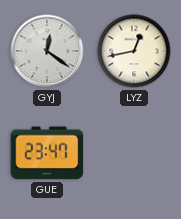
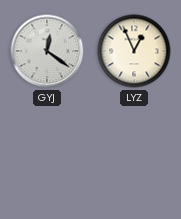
LYZ: 12:43 -> 12:56 (134, 51)
GUE: 23:47 -> none (47, 153)
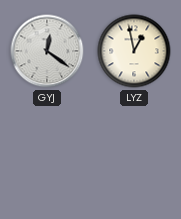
LYZ: 12:56 -> 12:58 (134, 51)
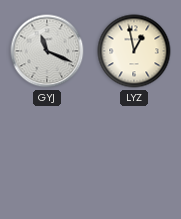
GYJ: 12:21 -> 11:19 (47, 51)
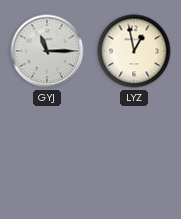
GYJ: 11:19 -> 11:15 (47, 51)
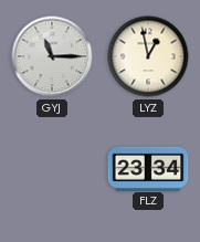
FLZ: none -> 23:34 (148, 168)
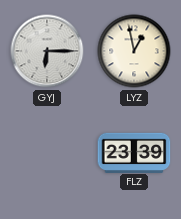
GYJ: 11:15 -> 6:15 (47, 51)
FLZ: 23:34 -> 23:39 (134, 152)
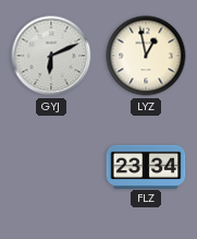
GYJ: 6:15 -> 6:11 (51, 56)
FLZ: 23:39 -> 23:34 (146, 166)
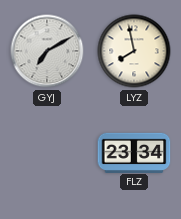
GYJ: 6:11 -> 7:10 (47, 51)
LYZ: 12:58 -> 7:58 (134, 51)
